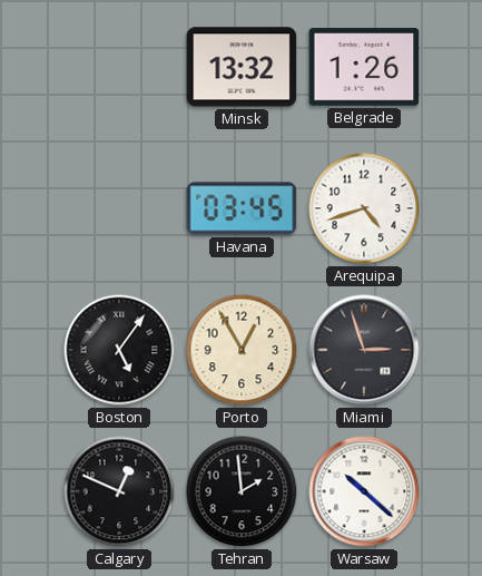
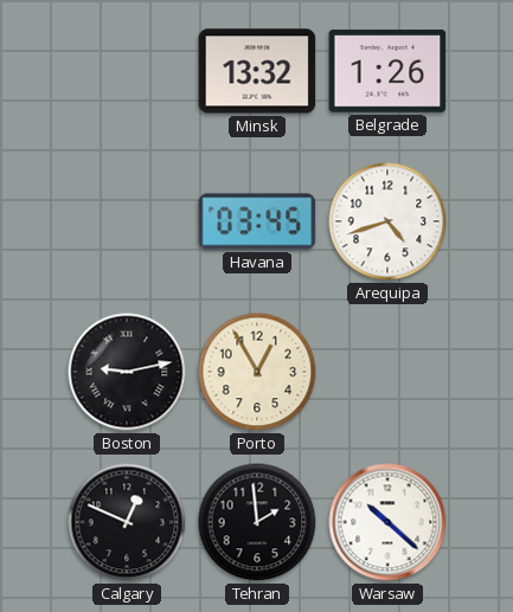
Boston: 5:06 -> 9:13 (127, 372)
Miami: 2:57 -> none (364, 350)
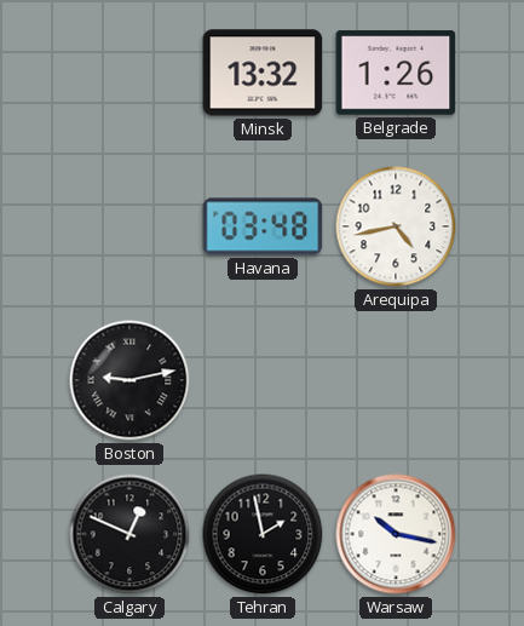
Havana: 03:45 -> 03:48 (263, 226)
Arequipa: 4:42 -> 4:43 (396, 226)
Porto: 12:55 -> none (257, 372)
Tehran: 1:59 -> 1:58 (263, 534)
Warsaw: 10:22 -> 10:17 (396, 534)
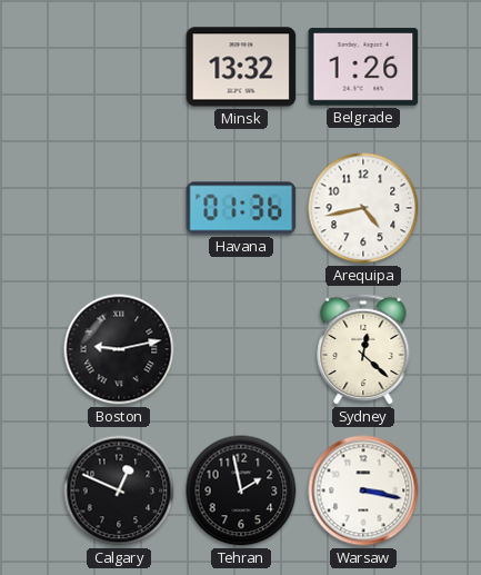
Havana: 03:48 -> 01:36 (241, 208)
Sydney: none -> 12:22 (363, 349)
Warsaw: 10:17 -> 3:17 (363, 490)
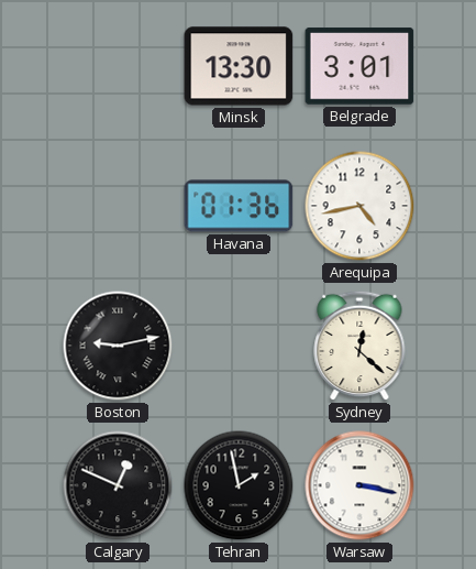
Minsk: 13:32 -> 13:30 (239, 66)
Belgrade: 1:26 -> 3:01 (359, 66)
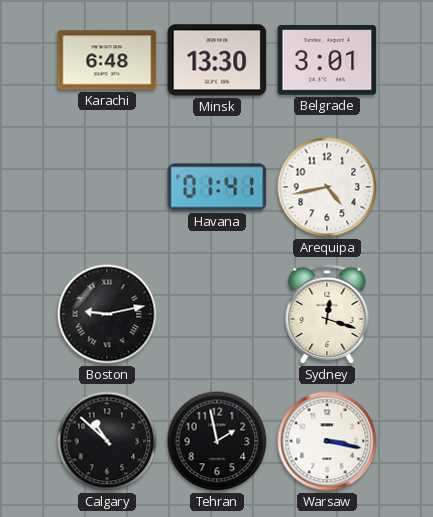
Karachi: none -> 6:48 (107, 60)
Havana: 01:36 -> 01:41 (217, 187)
Sydney: 12:22 -> 12:18 (327, 314)
Calgary: 12:49 -> 10:52 (107, 441)
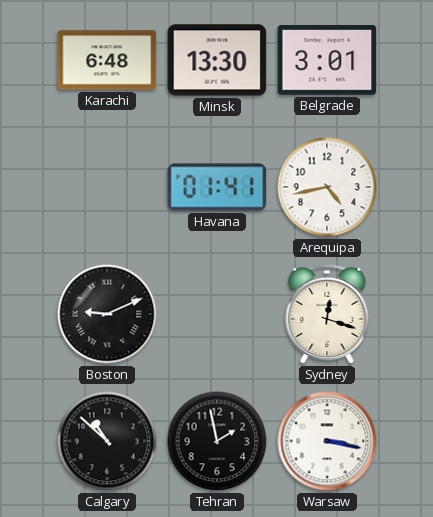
Boston: 9:13 -> 9:11 (107, 314)
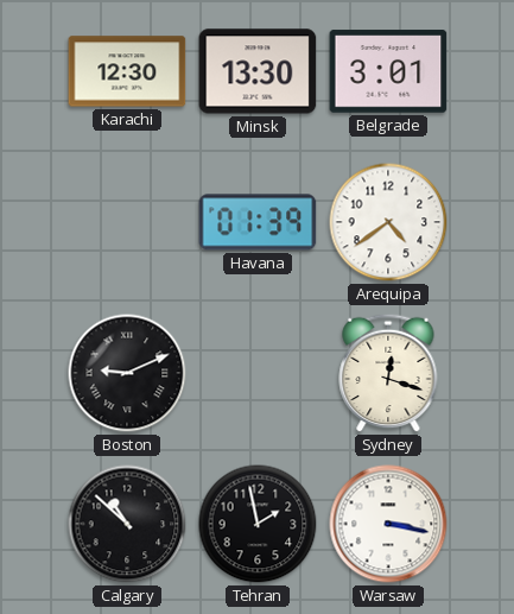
Karachi: 6:48 -> 12:30 (127, 71)
Havana: 01:41 -> 01:39 (258, 222)
Arequipa: 4:43 -> 4:39 (388, 222)
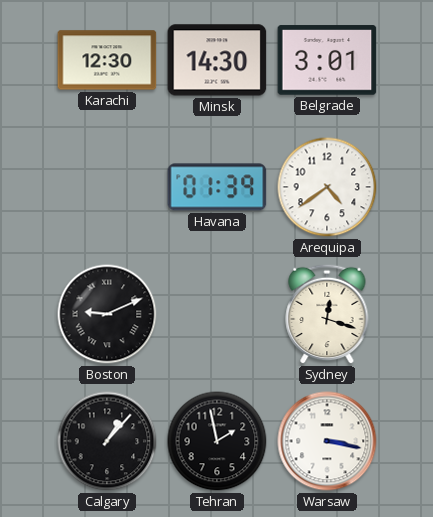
Minsk: 13:30 -> 14:30 (217, 60)
Calgary: 10:52 -> 1:07 (107, 441)
